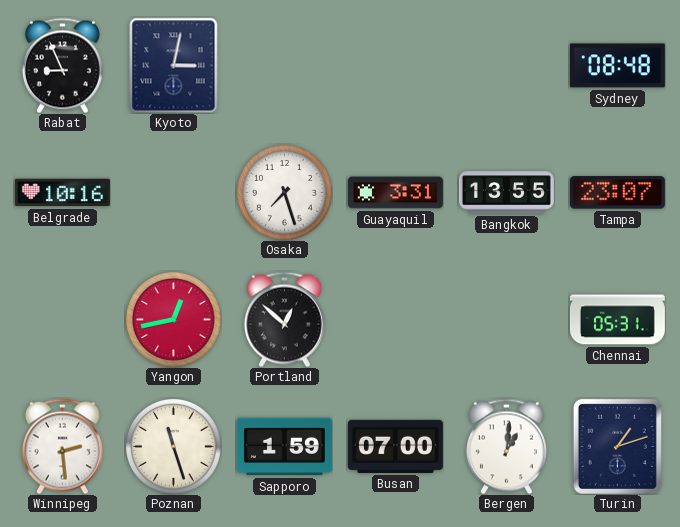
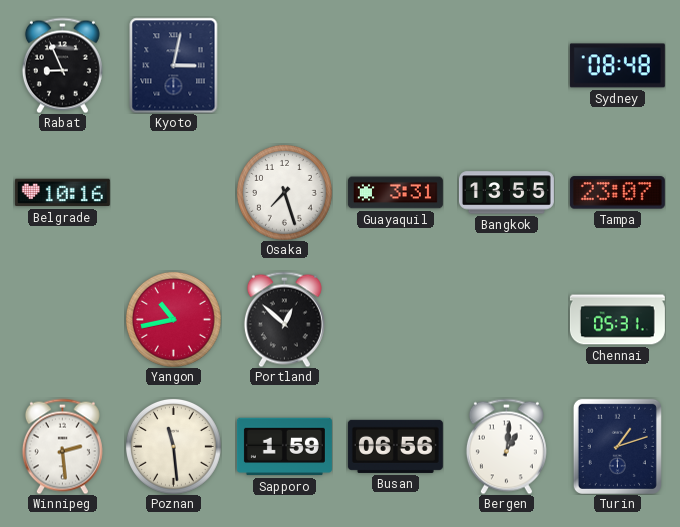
Yangon: 12:43 -> 10:43 (173, 319)
Poznan: 11:27 -> 11:29 (173, 446)
Busan: 07:00 -> 06:56 (395, 446)
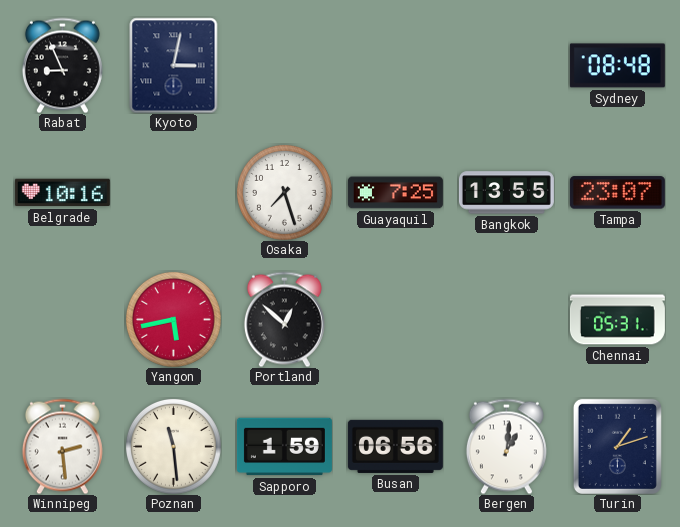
Guayaquil: 3:31 -> 7:25 (395, 193)
Yangon: 10:43 -> 5:43 (173, 319)
